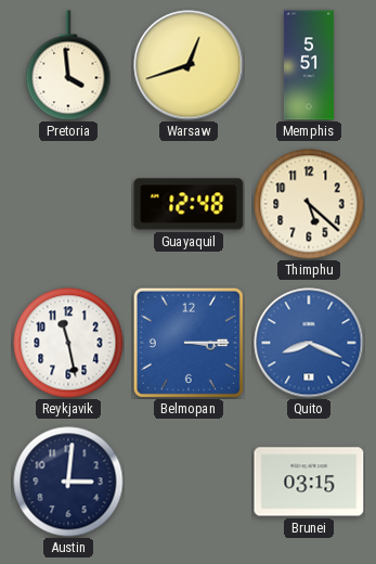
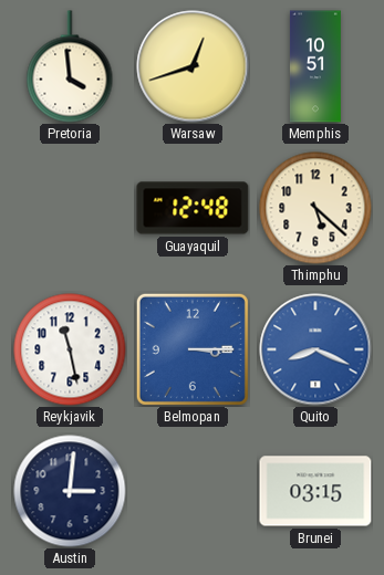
Memphis: 5:51 -> 10:51 (315, 66)
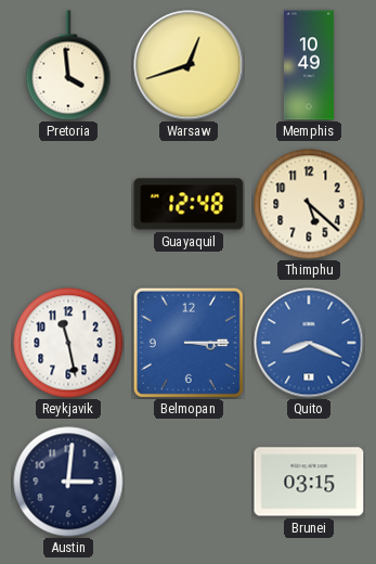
Memphis: 10:51 -> 10:49 (309, 65)
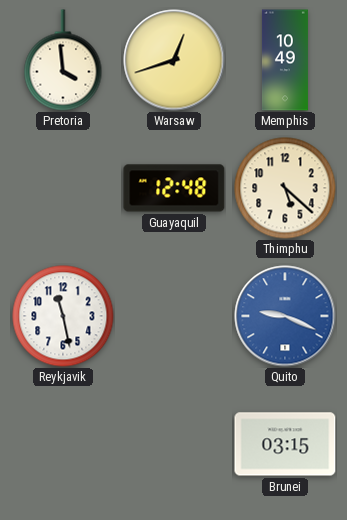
Belmopan: 3:15 -> none (189, 343)
Quito: 8:19 -> 9:19 (285, 316)
Austin: 3:01 -> none (68, 482)
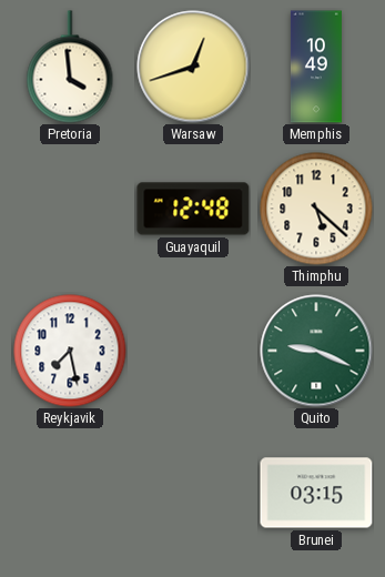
Reykjavik: 11:28 -> 7:28 (70, 351)
Quito dial: blue -> green (316, 351)
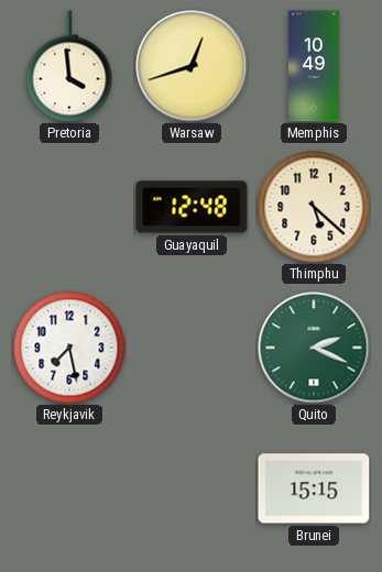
Quito: 9:19 -> 2:19 (314, 348)
Brunei: 03:15 -> 15:15 (314, 488)
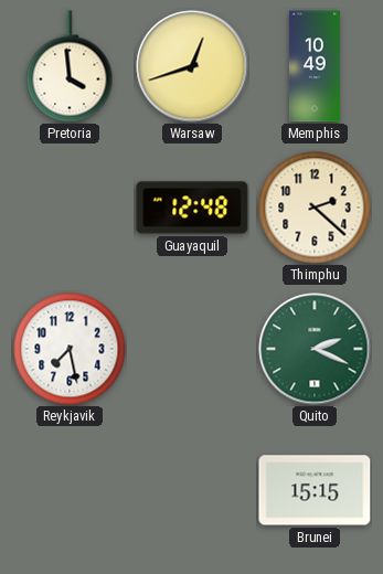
Thimphu: 5:22 -> 2:22 (315, 208)
